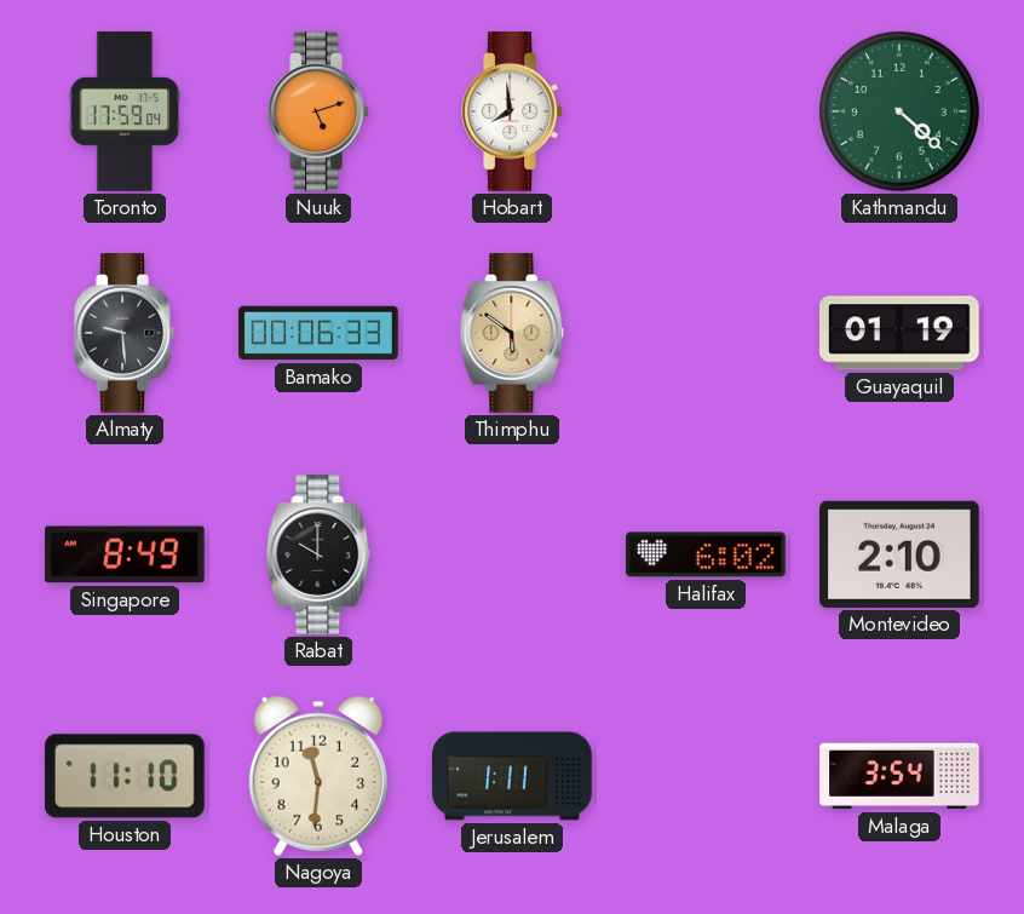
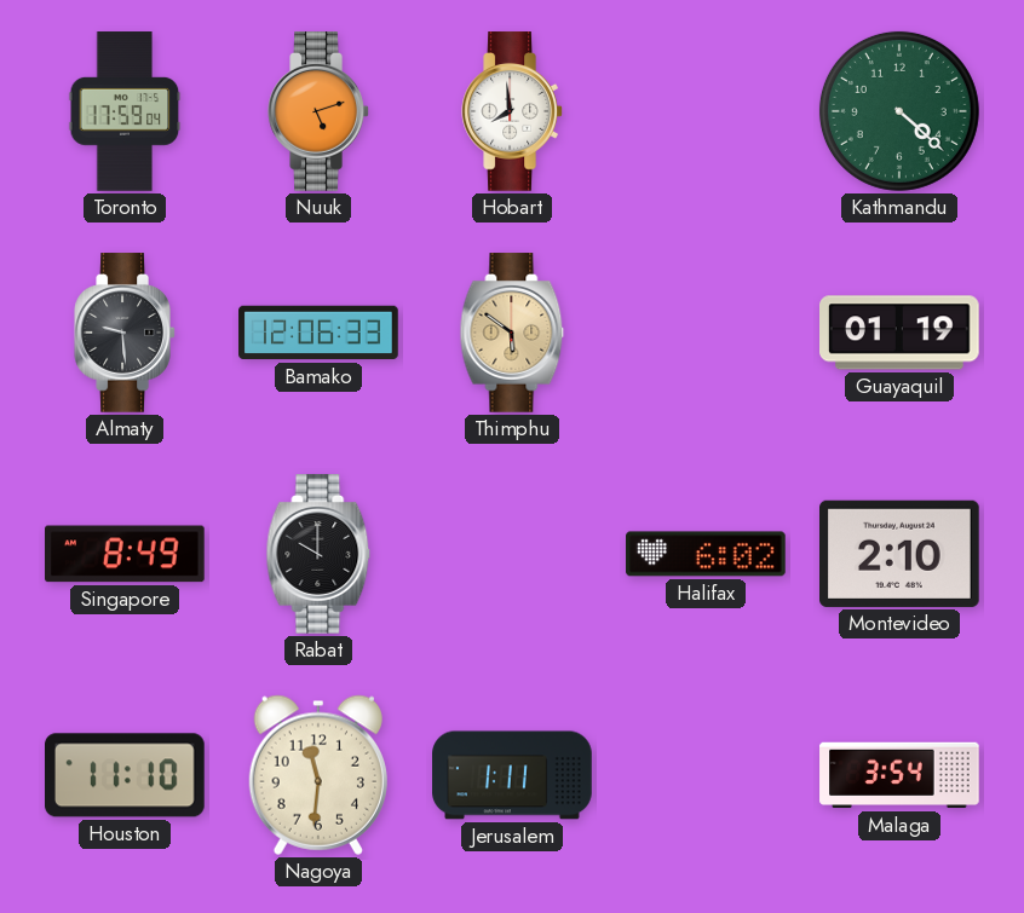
Bamako: 00:06 -> 12:06 (318, 333)
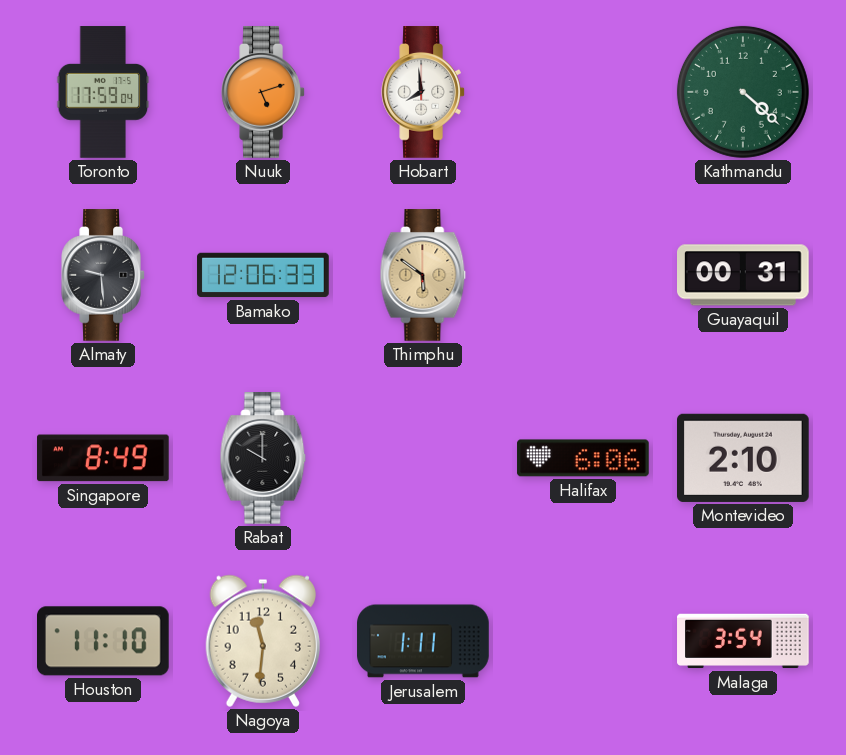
Guayaquil: 01:19 -> 00:31 (744, 275)
Halifax: 6:02 -> 6:06 (583, 458)
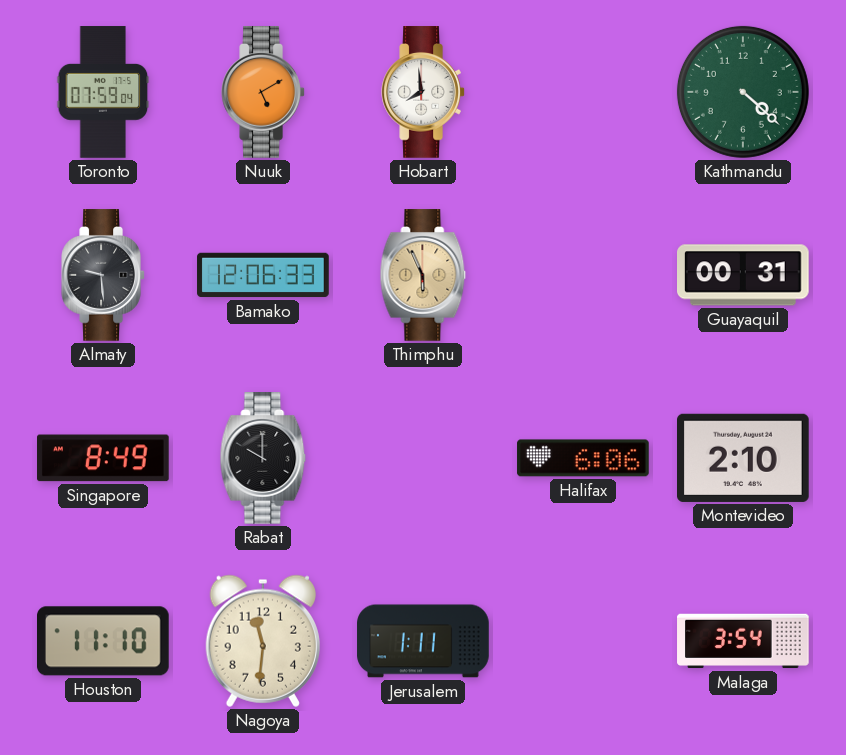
Toronto: 17:59 -> 07:59 (103, 92)
Nuuk: 5:12 -> 5:10 (263, 92)
Thimphu: 5:51 -> 5:56 (423, 275)
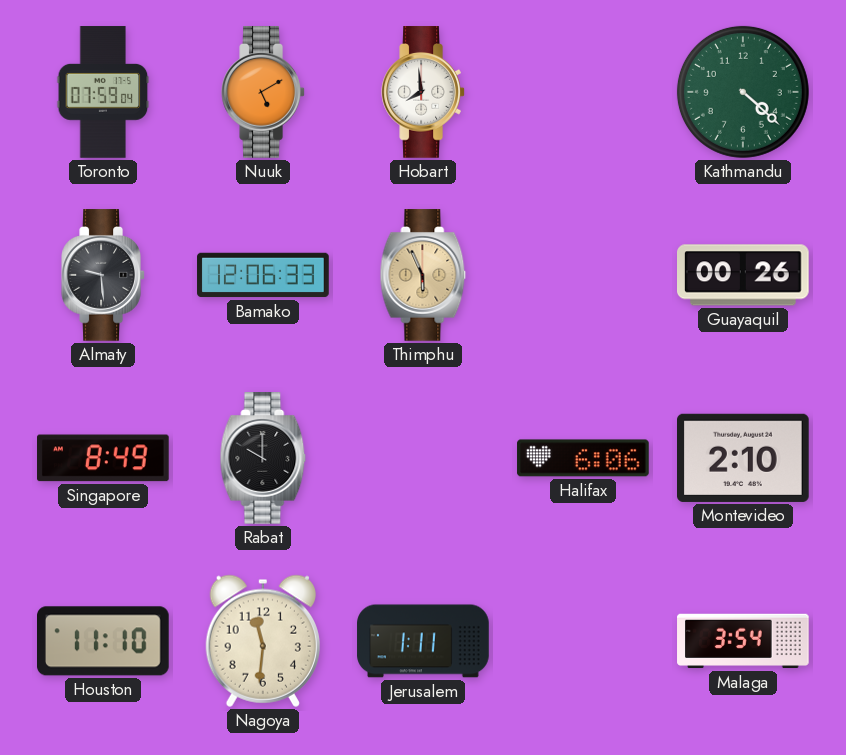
Guayaquil: 00:31 -> 00:26 (744, 275)
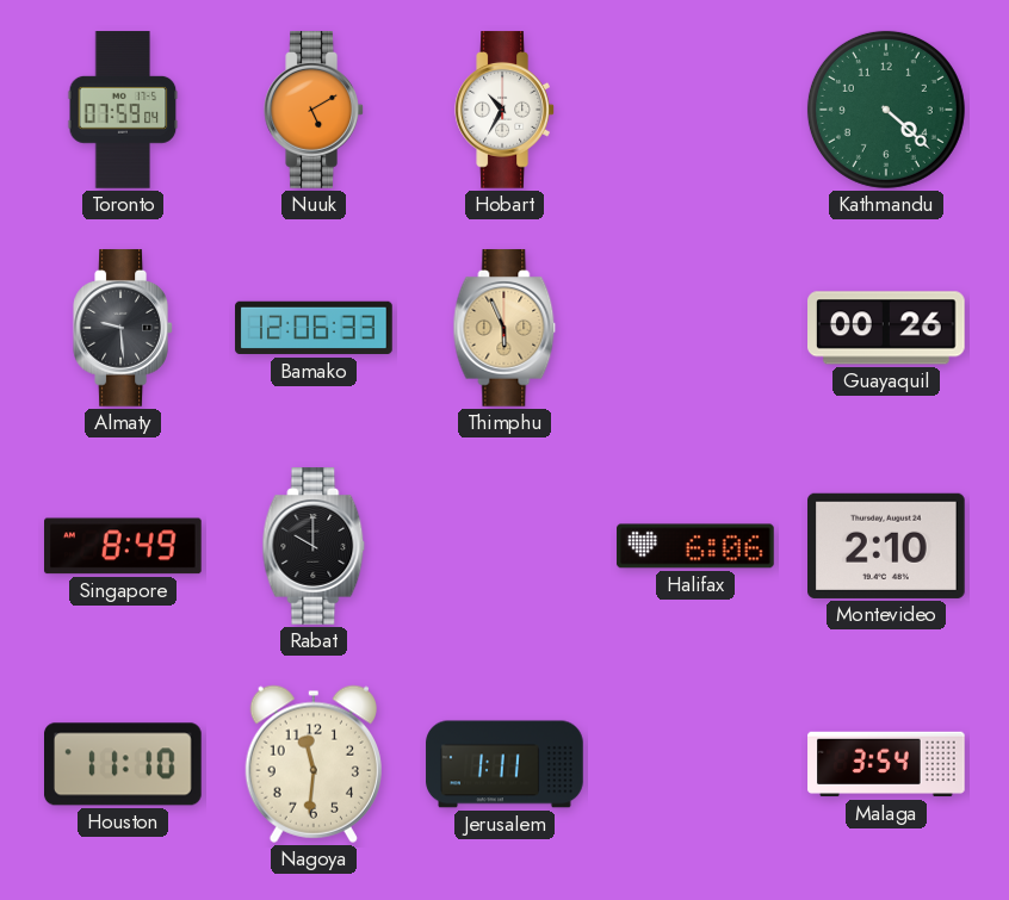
Hobart: 7:59 -> 10:35 (504, 110)
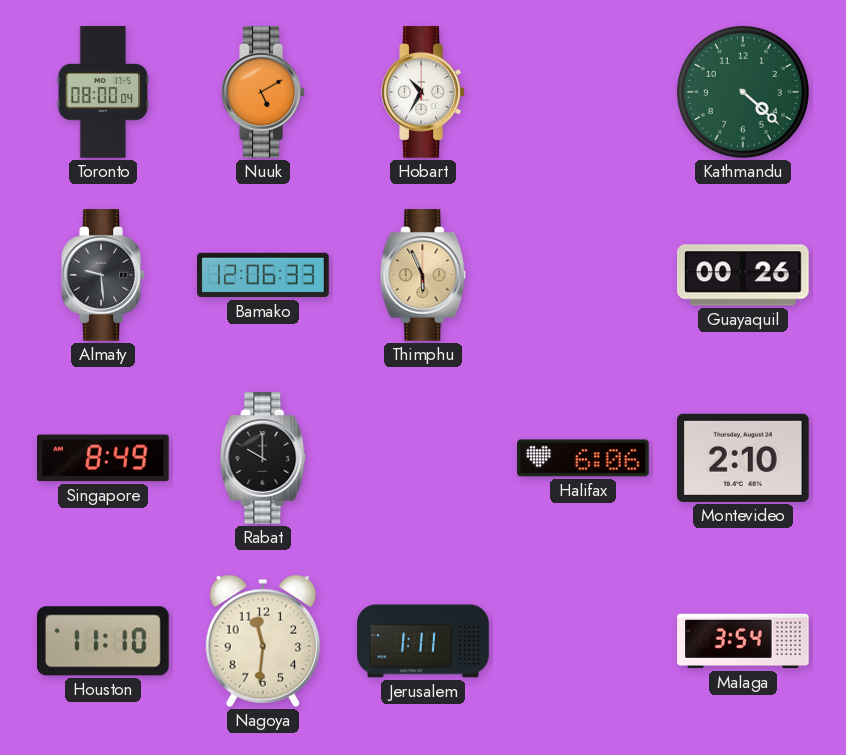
Toronto: 07:59 -> 08:00 (103, 92)
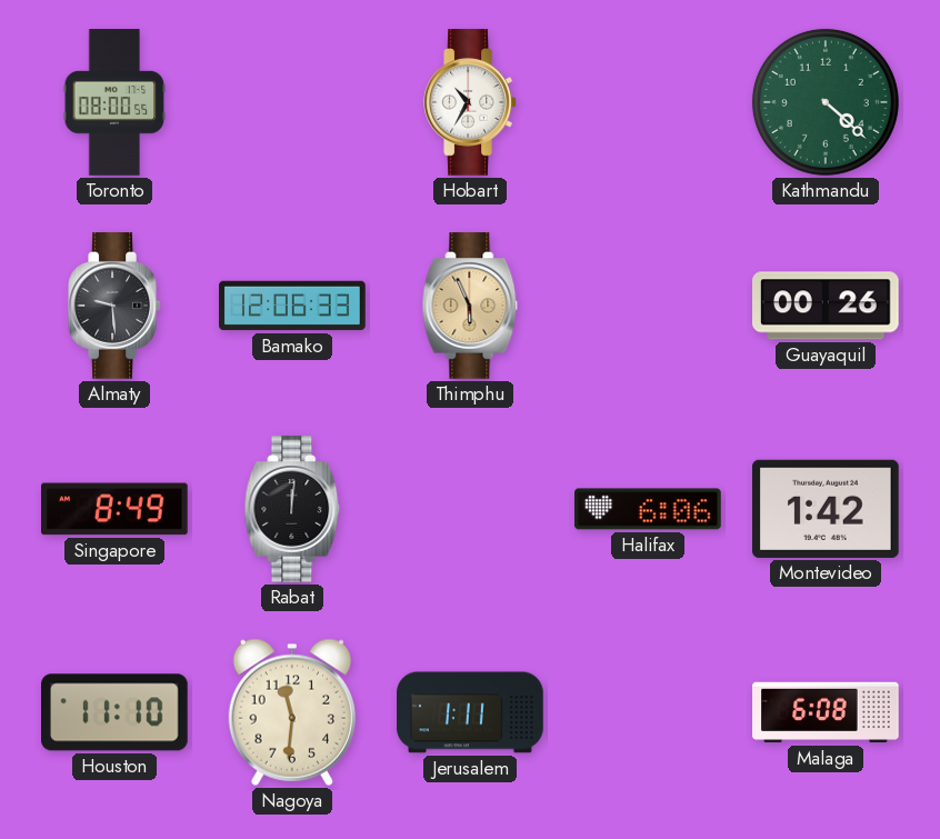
Toronto: 08:00:04 -> 08:00:55 (114, 102)
Nuuk: 5:10 -> none (263, 92)
Rabat: 10:00 -> 12:01 (292, 509)
Montevideo: 2:10 -> 1:42 (827, 509)
Malaga: 3:54 -> 6:08 (826, 712)
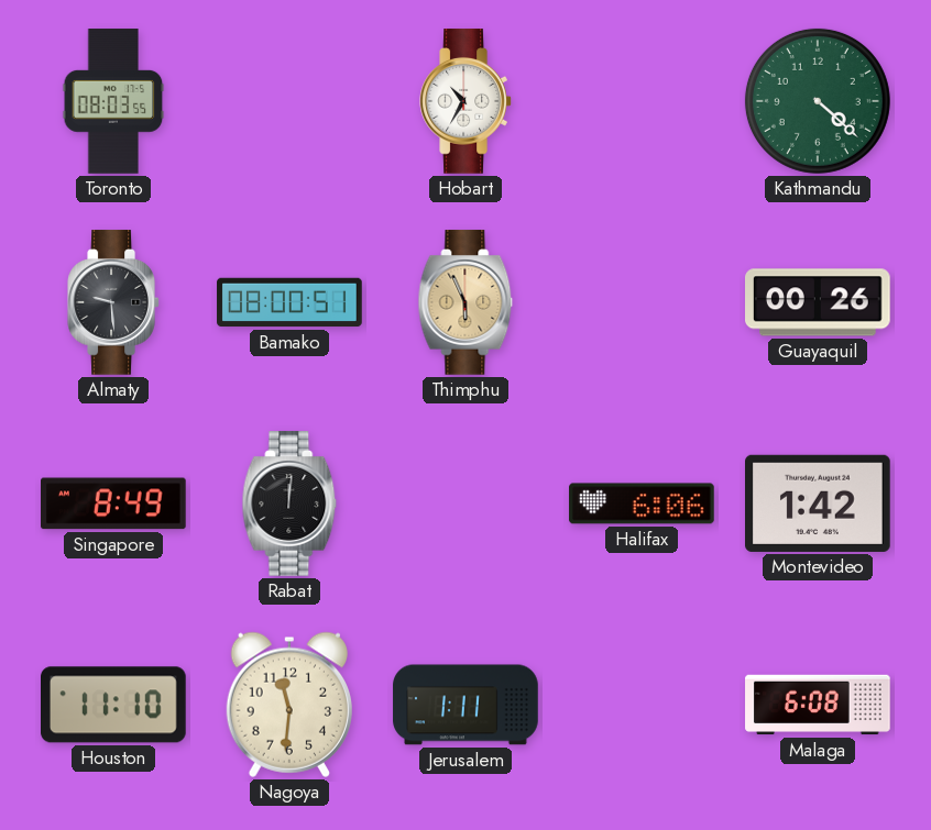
Toronto: 08:00 -> 08:03 (113, 101)
Bamako: 12:06 -> 08:00 (289, 302)
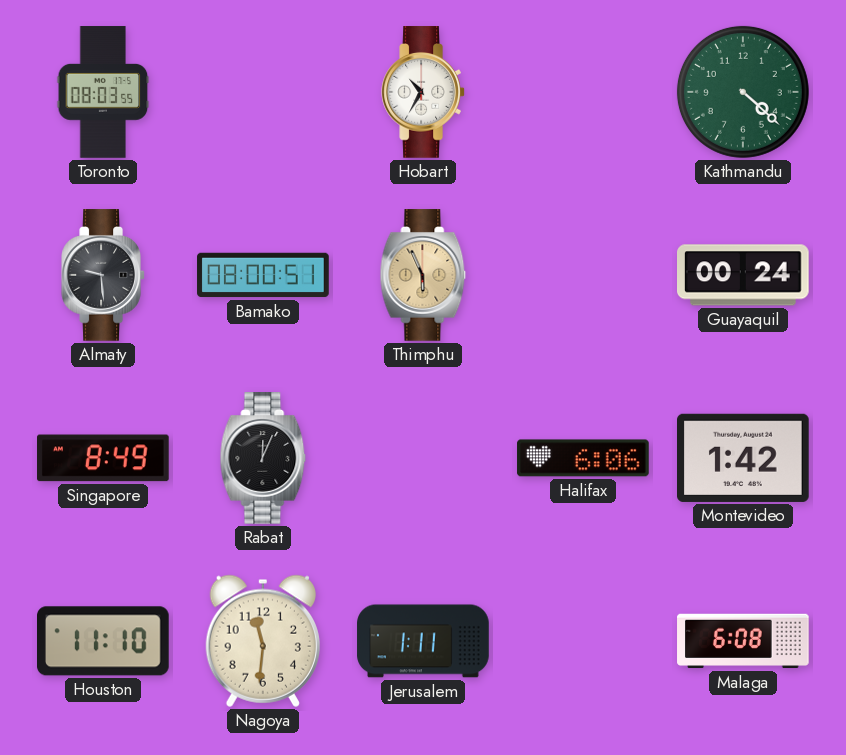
Guayaquil: 00:26 -> 00:24 (744, 275)
Rabat: 12:01 -> 12:04 (263, 458)
